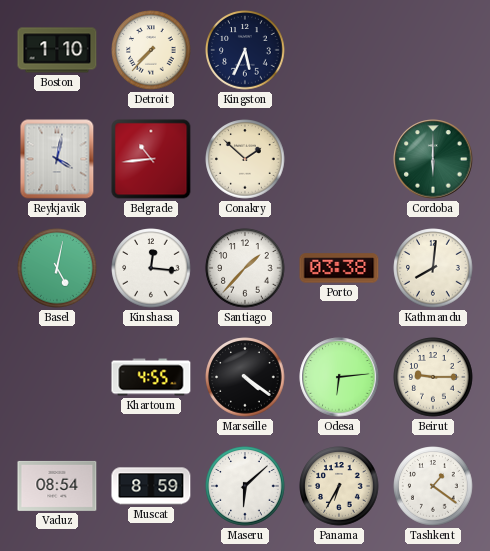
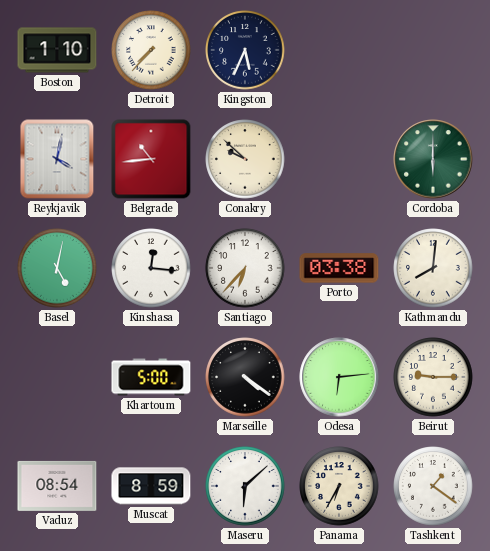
Conakry: 1:52 -> 9:52 (245, 159)
Santiago: 1:37 -> 6:37 (245, 268)
Khartoum: 4:55 -> 5:00 (151, 377)
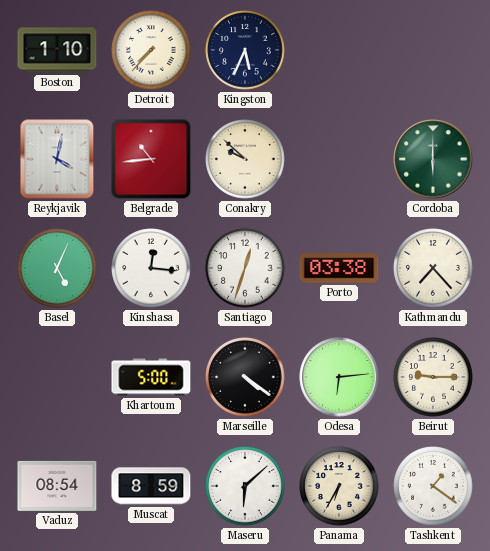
Basel: 5:02 -> 5:04 (57, 268)
Santiago: 6:37 -> 12:33 (245, 268)
Kathmandu: 8:01 -> 7:23 (433, 268)
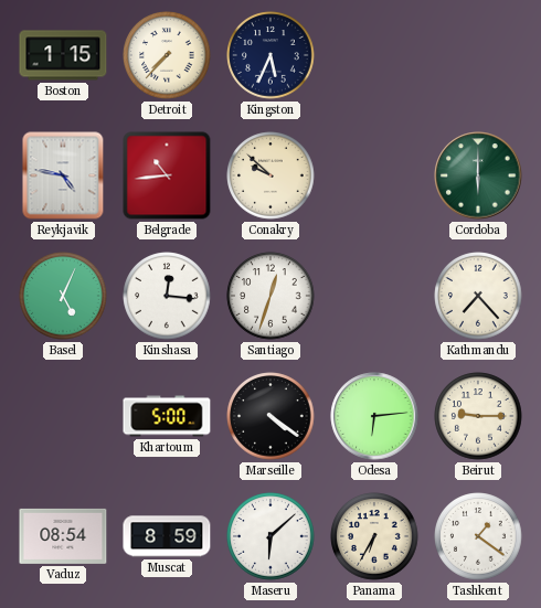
Boston: 1:10 -> 1:15 (63, 55)
Reykjavik: 4:02 -> 4:47 (63, 175)
Porto: 03:38 -> none (339, 268)
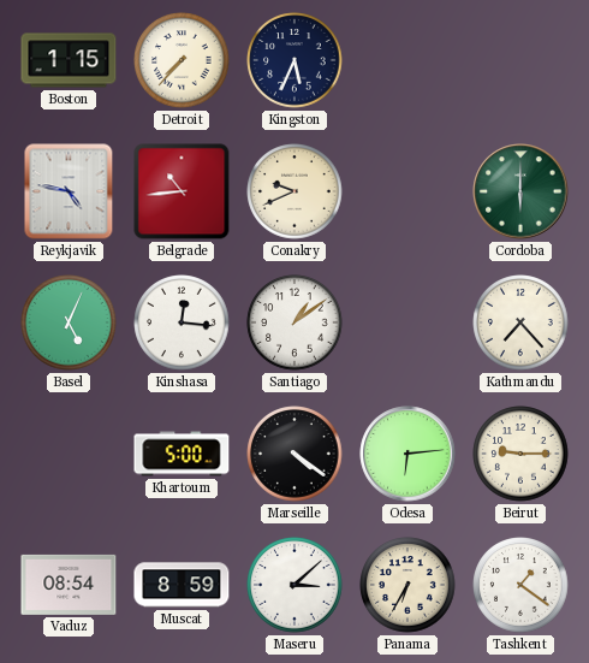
Conakry: 9:52 -> 9:41 (294, 191)
Santiago: 12:33 -> 1:09 (294, 322)
Maseru: 6:08 -> 3:08 (294, 585)
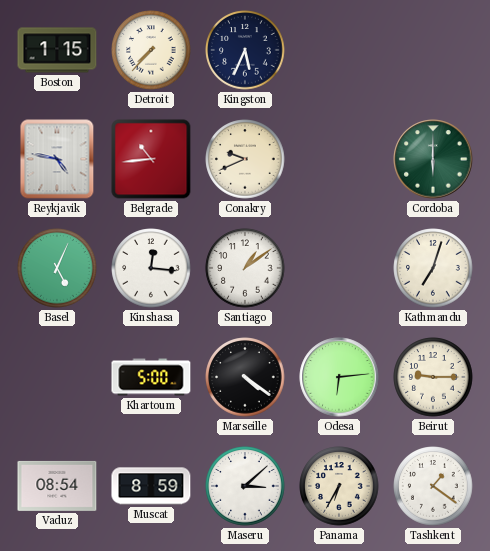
Kathmandu: 7:23 -> 7:03 (433, 268)
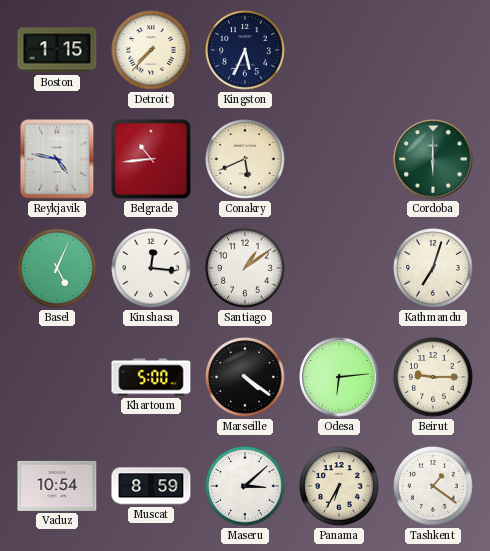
Conakry: 9:41 -> 5:41 (245, 159)
Vaduz: 08:54 -> 10:54 (57, 486)
